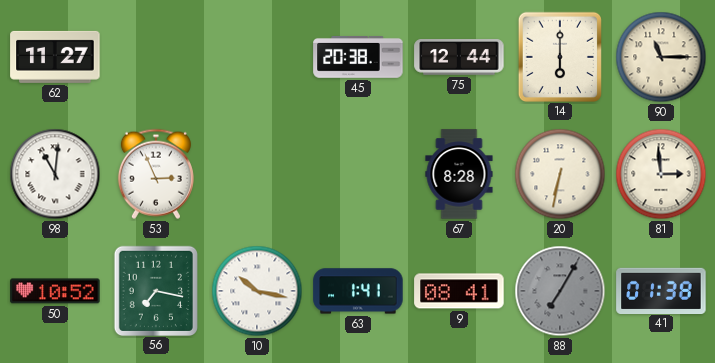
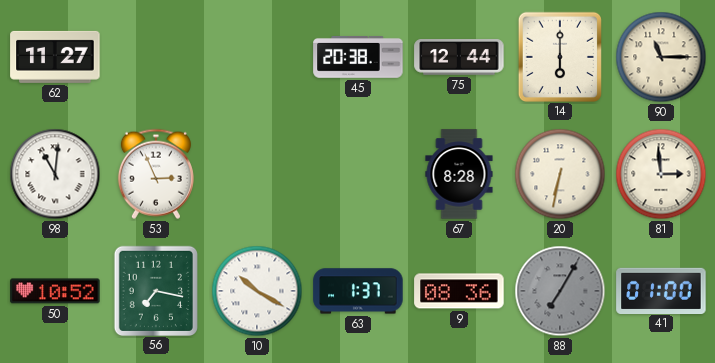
10: 10:17 -> 10:20 (257, 291)
63: 1:41 -> 1:37 (358, 291)
9: 08:41 -> 08:36 (459, 291)
41: 01:38 -> 01:00 (661, 290)
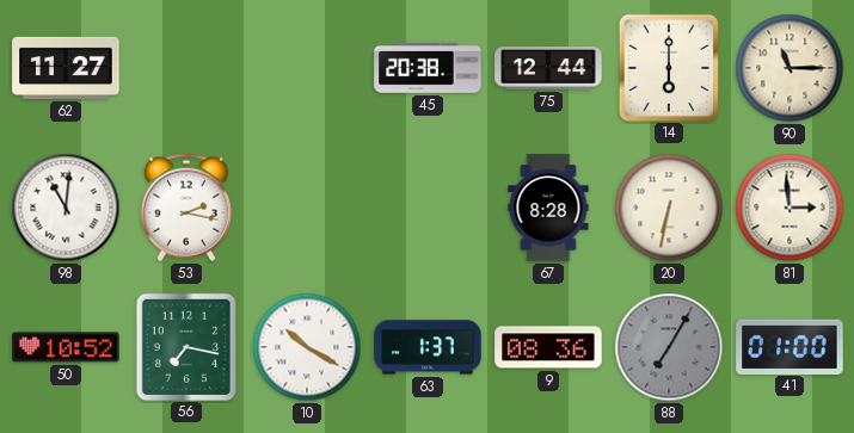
53: 2:56 -> 2:17 (186, 208)
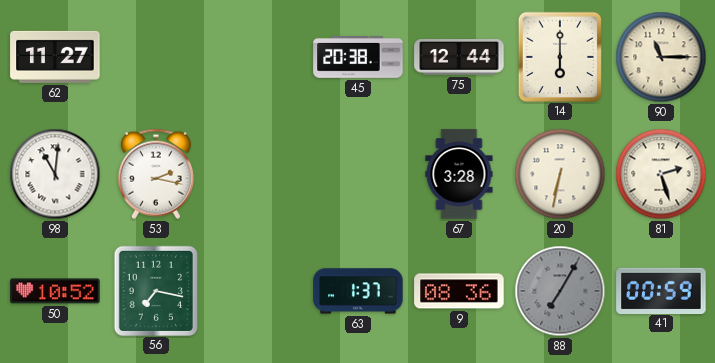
67: 8:28 -> 3:28 (459, 174)
81: 2:59 -> 2:27 (661, 174)
10: 10:20 -> none (307, 347)
41: 01:00 -> 00:59 (661, 290)
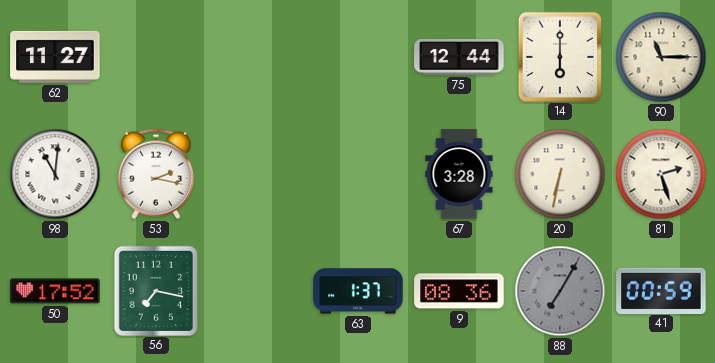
45: 20:38 -> none (358, 58)
50: 10:52 -> 17:52 (55, 291)
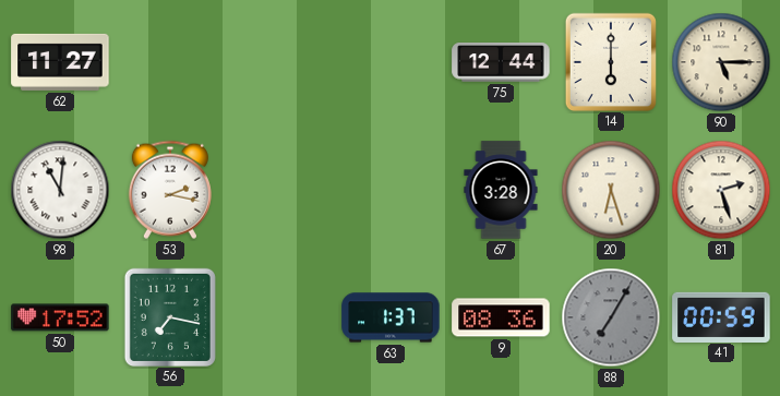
90: 11:15 -> 5:15 (721, 62)
20: 6:32 -> 6:27 (611, 190)
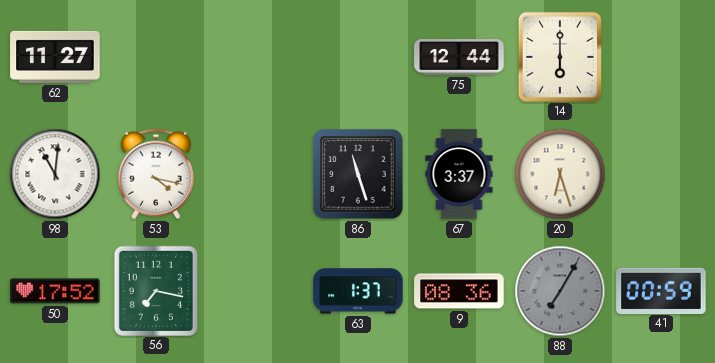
90: 5:15 -> none (721, 62)
53: 2:17 -> 4:17 (156, 174)
86: none -> 11:27 (358, 174)
67: 3:28 -> 3:37 (459, 174)
81: 2:27 -> none (721, 190)
